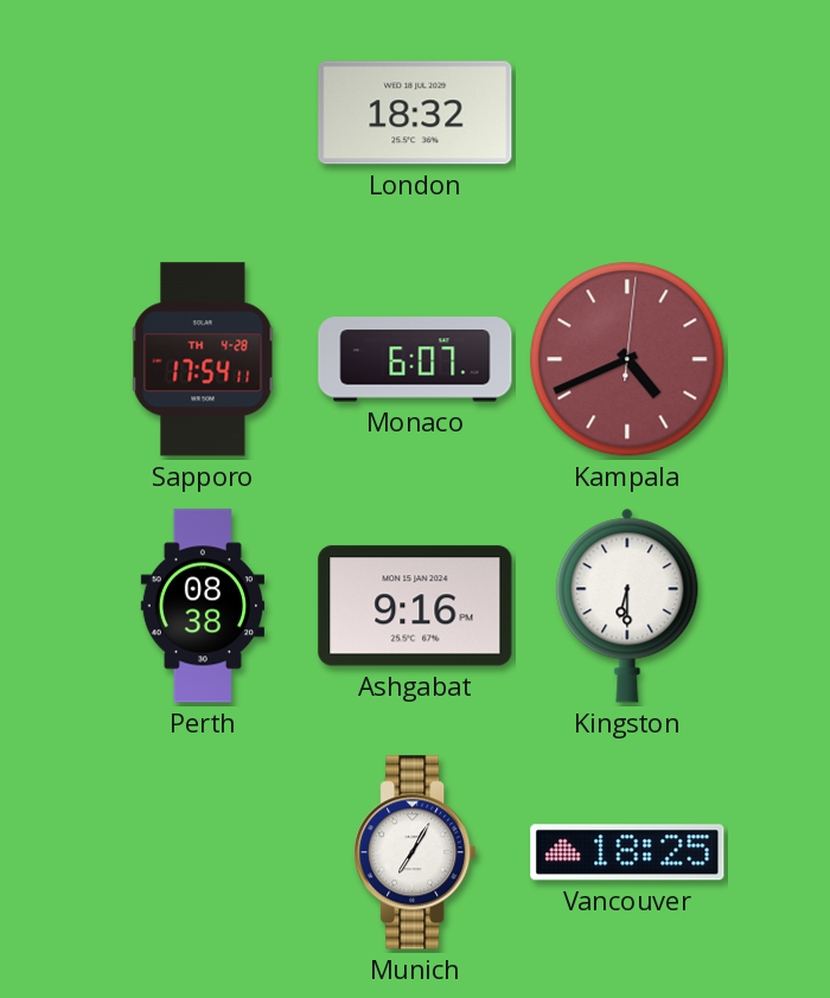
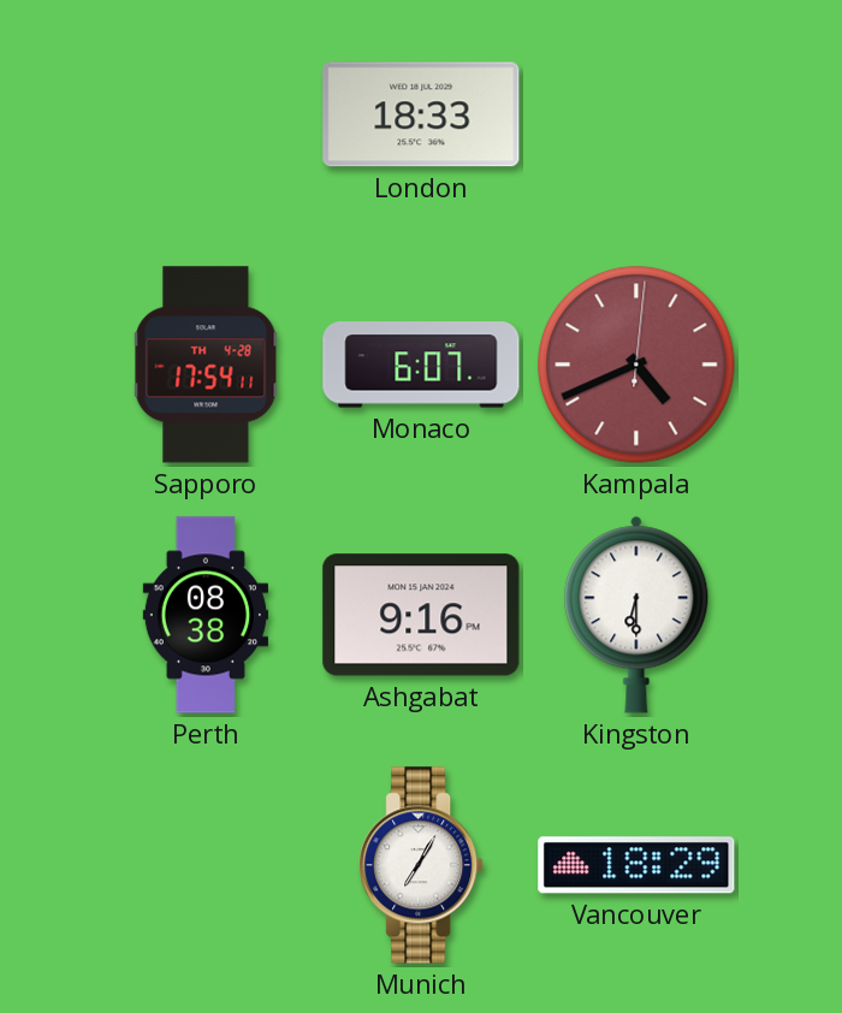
London: 18:32 -> 18:33 (421, 114)
Vancouver: 18:25 -> 18:29 (636, 865)
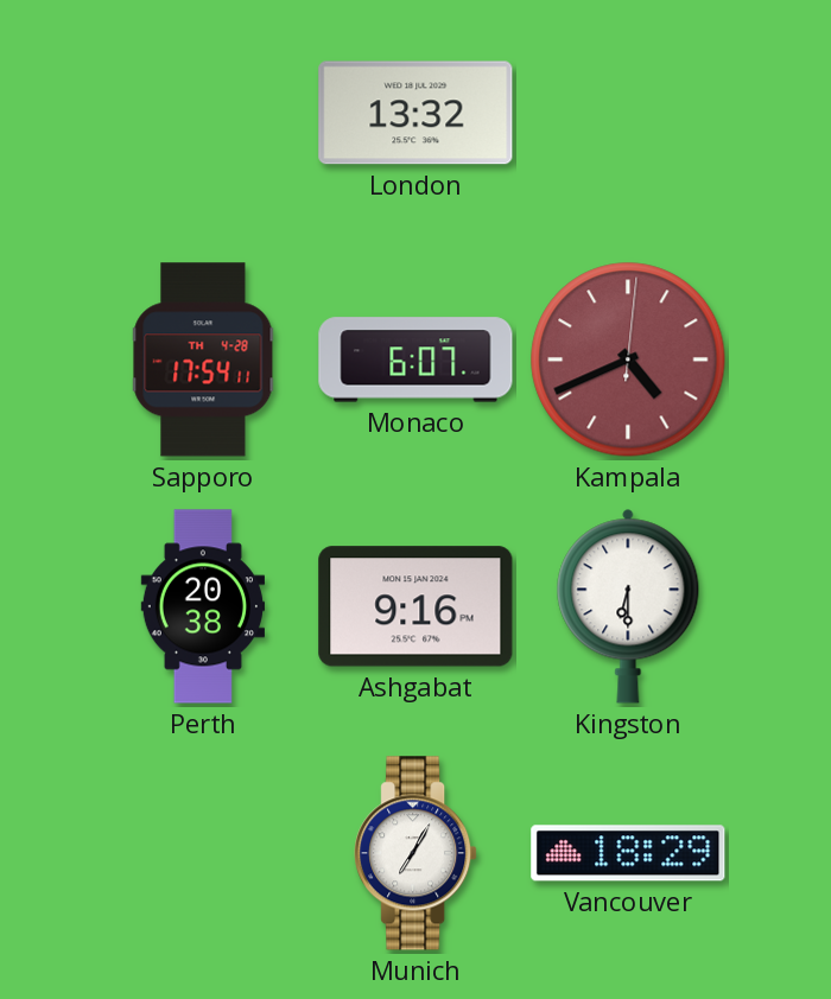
London: 18:33 -> 13:32 (415, 113)
Perth: 08:38 -> 20:38 (202, 606)
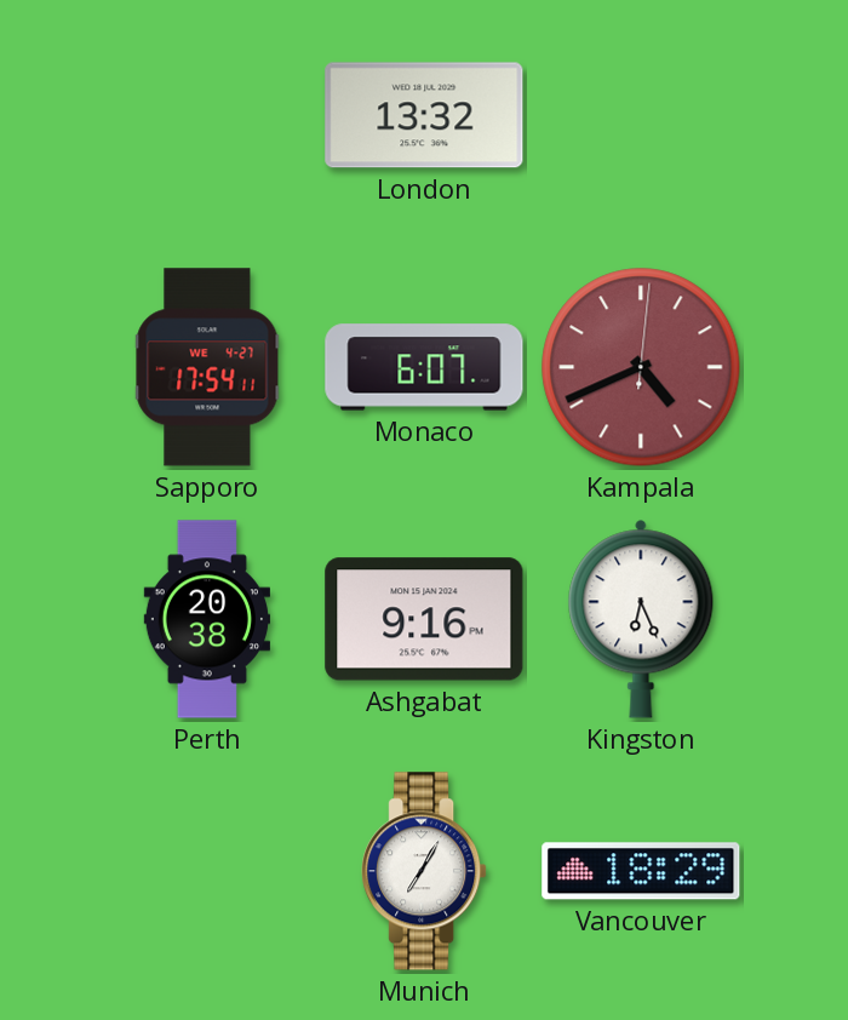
Sapporo date: TH 4-28 -> WE 4-27 (207, 367)
Kingston: 6:30 -> 6:26 (641, 619)
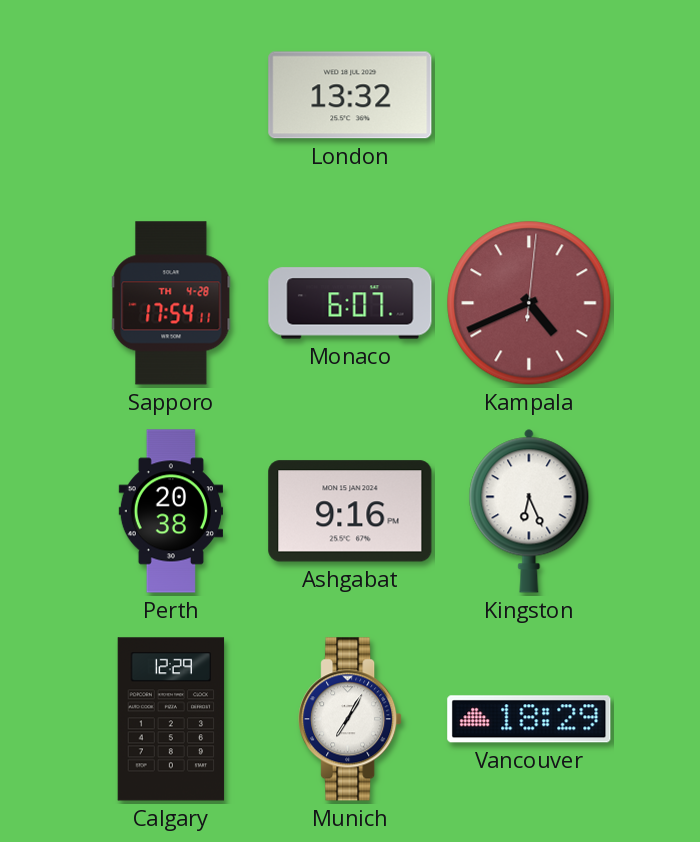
Sapporo date: WE 4-27 -> TH 4-28 (171, 303)
Calgary: none -> 12:29 (171, 719)
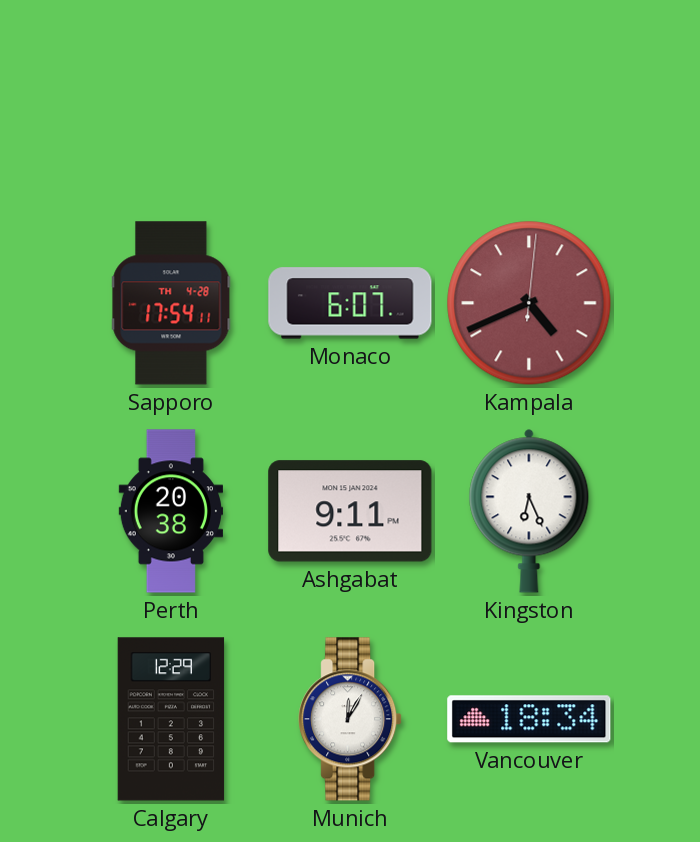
London: 13:32 -> none (350, 95)
Ashgabat: 9:16 -> 9:11 (350, 511)
Munich: 7:05 -> 12:05 (350, 719)
Vancouver: 18:29 -> 18:34 (529, 719)
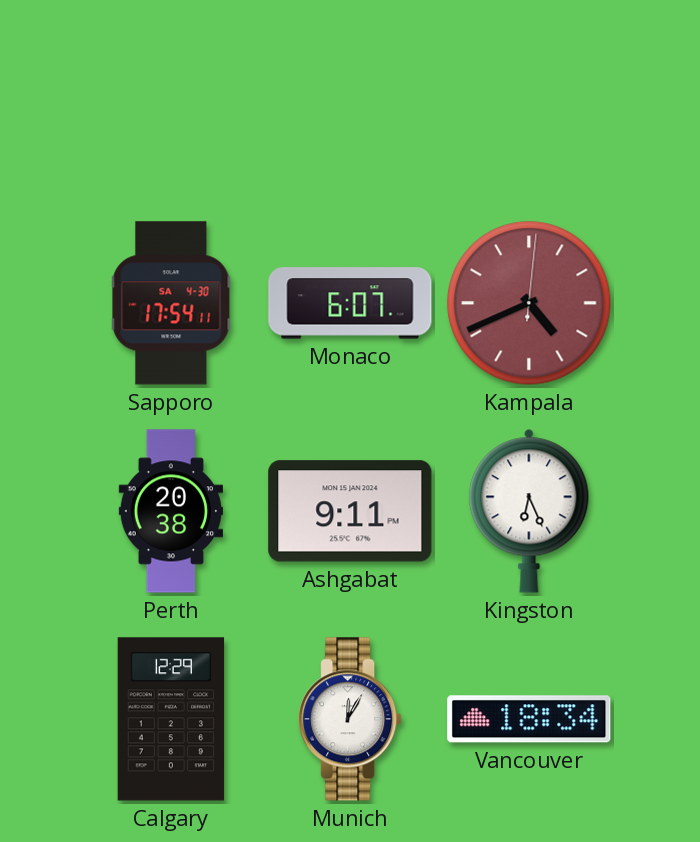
Sapporo date: TH 4-28 -> SA 4-30 (171, 303)
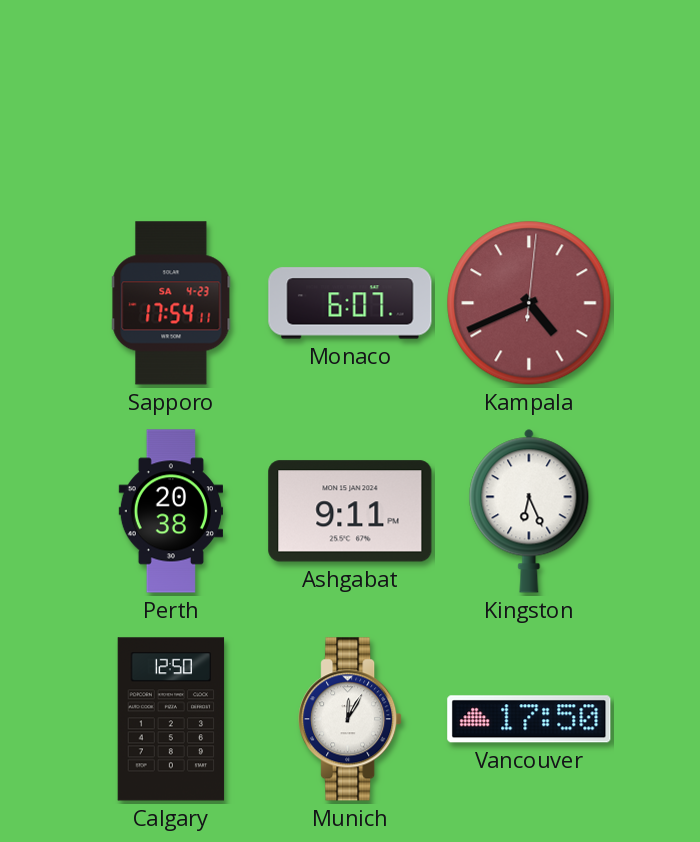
Sapporo date: SA 4-30 -> SA 4-23 (171, 303)
Calgary: 12:29 -> 12:50 (171, 719)
Vancouver: 18:34 -> 17:50 (529, 719)
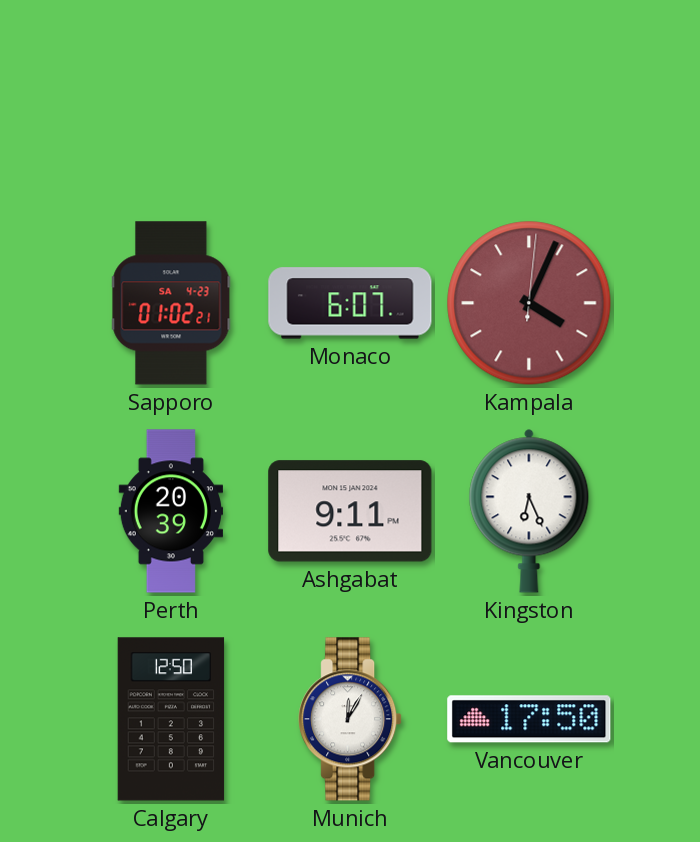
Sapporo: 17:54 -> 01:02 (171, 303)
Kampala: 4:41 -> 4:04 (529, 303)
Perth: 20:38 -> 20:39 (170, 511)
